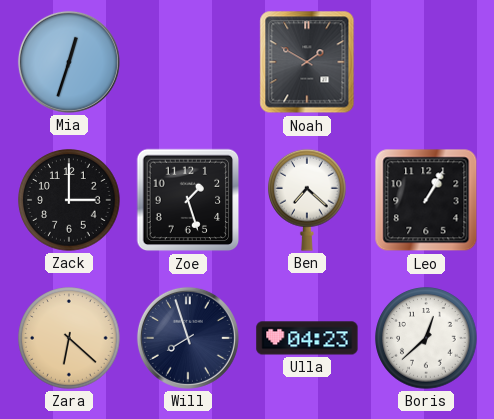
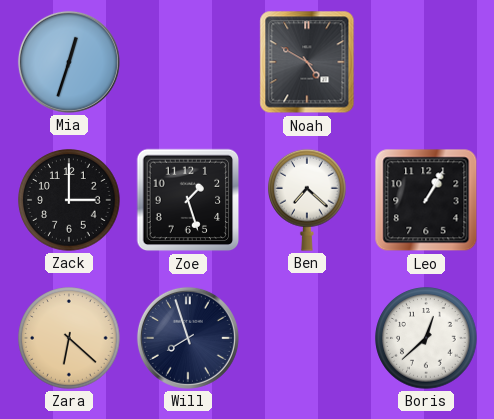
Noah: 1:50 -> 4:50 (307, 62)
Ulla: 04:23 -> none (307, 338)
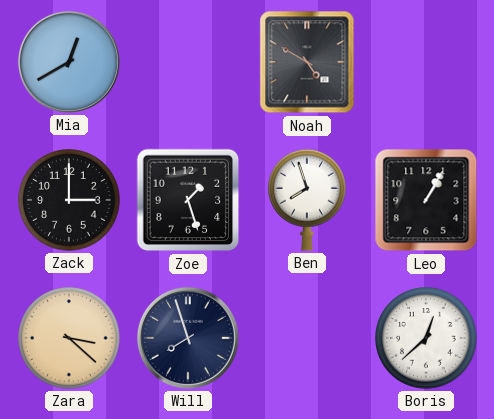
Mia: 12:33 -> 12:40 (69, 62)
Ben: 7:22 -> 7:57 (308, 200)
Zara: 6:22 -> 3:22 (69, 338)
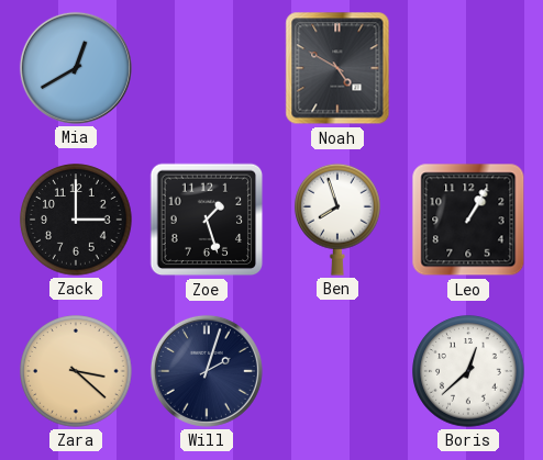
Will: 7:57 -> 2:03 (207, 371)
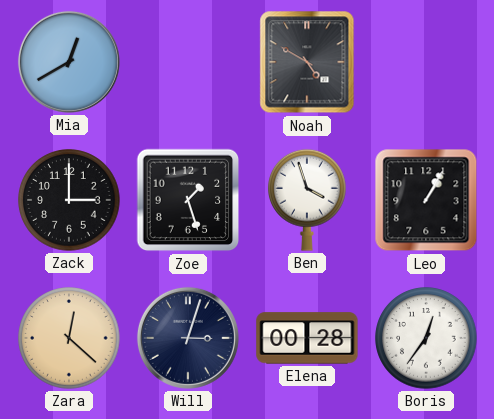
Ben: 7:57 -> 3:57 (308, 200)
Zara: 3:22 -> 12:22 (69, 338)
Will: 2:03 -> 3:03 (188, 338)
Elena: none -> 00:28 (307, 338)
Boris: 12:38 -> 12:36 (426, 338)
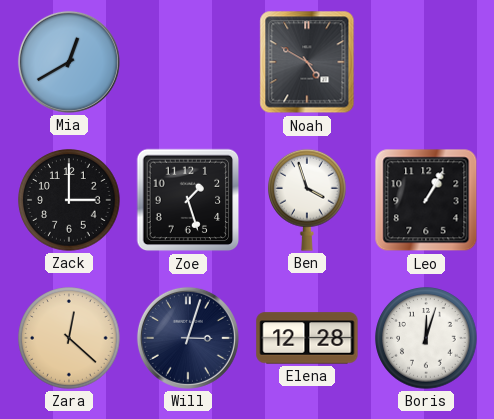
Elena: 00:28 -> 12:28 (307, 338)
Boris: 12:36 -> 12:03 (426, 338)
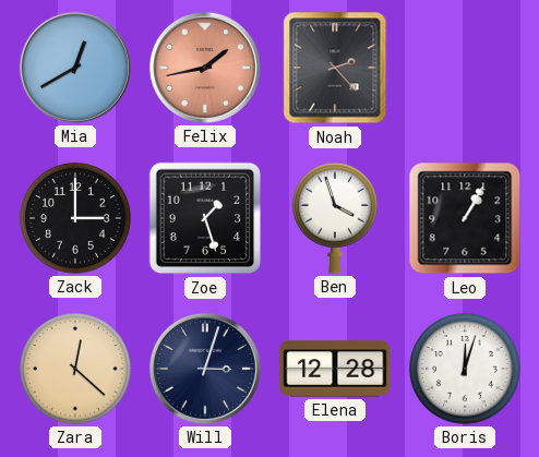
Felix: none -> 1:43 (205, 68)
Noah: 4:50 -> 2:23 (335, 68)
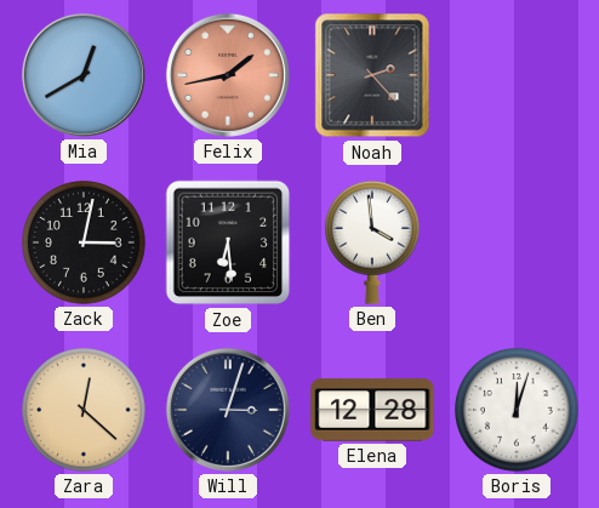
Zack: 3:00 -> 3:02 (84, 242)
Zoe: 1:27 -> 6:29 (228, 242)
Ben: 3:57 -> 3:59 (373, 242)
Leo: 1:05 -> none (465, 218)
